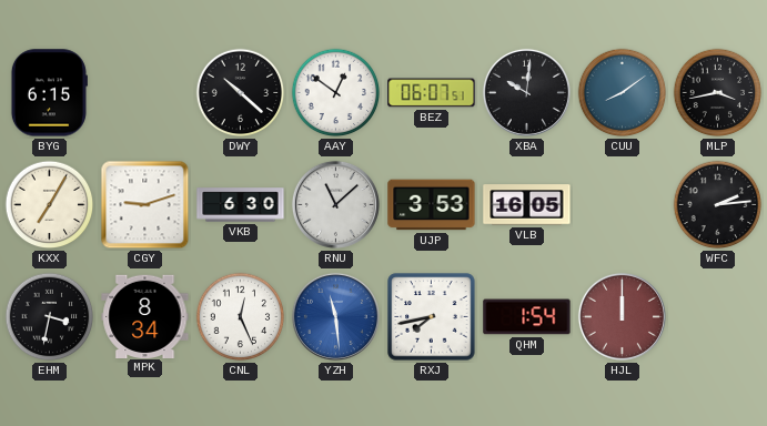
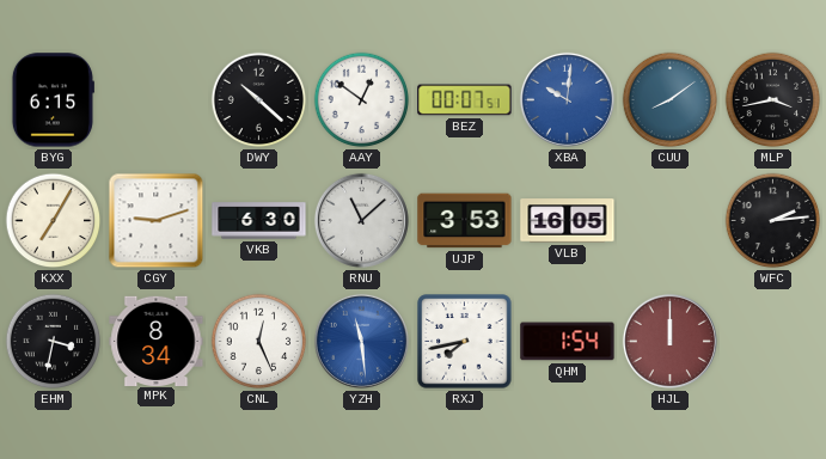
BEZ: 06:07 -> 00:07 (465, 100)
XBA dial: black -> blue (567, 99)
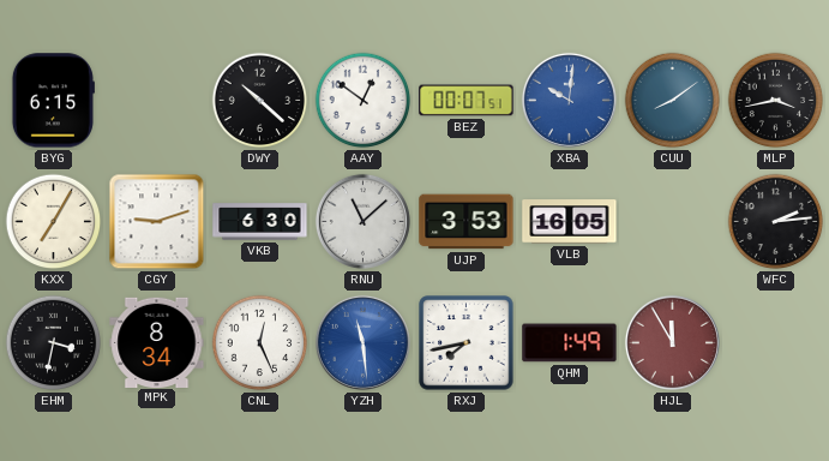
QHM: 1:54 -> 1:49 (570, 343)
HJL: 12:00 -> 11:55 (672, 342)
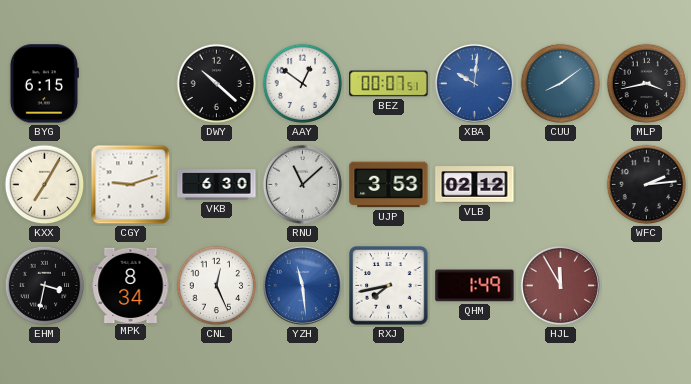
VLB: 16:05 -> 02:12 (475, 185)
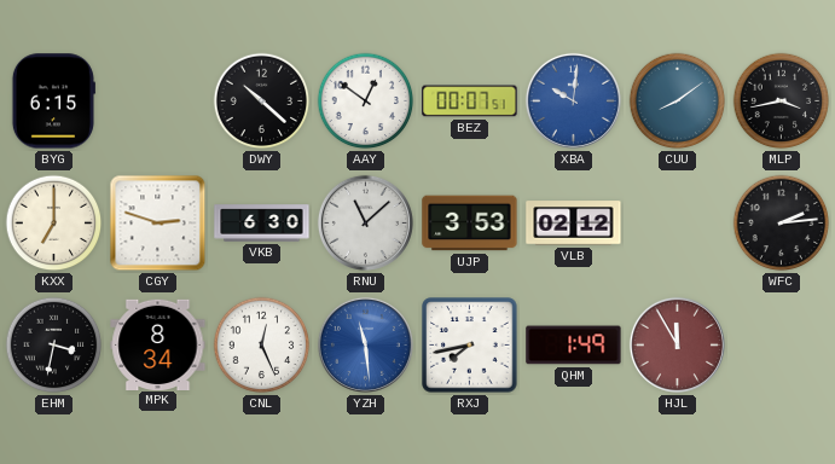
KXX: 7:05 -> 7:00 (54, 224)
CGY: 9:12 -> 2:48 (158, 224)
